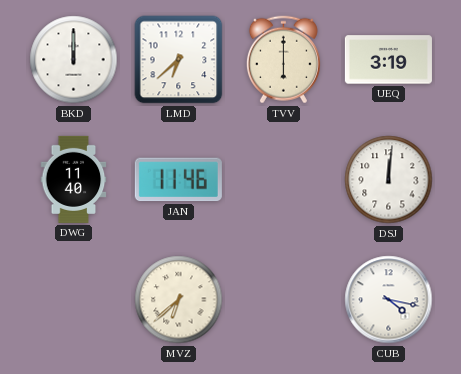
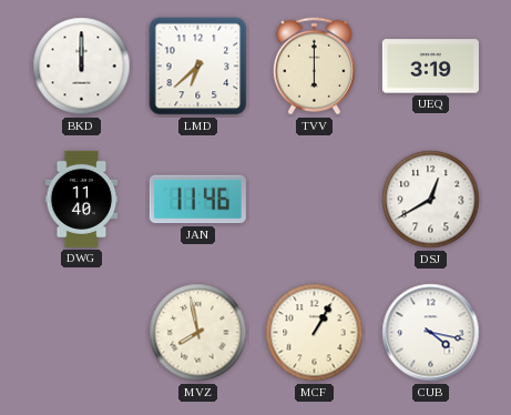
DSJ: 12:01 -> 12:40 (431, 200)
MVZ: 6:38 -> 7:58 (198, 333)
MCF: none -> 1:05 (315, 333)
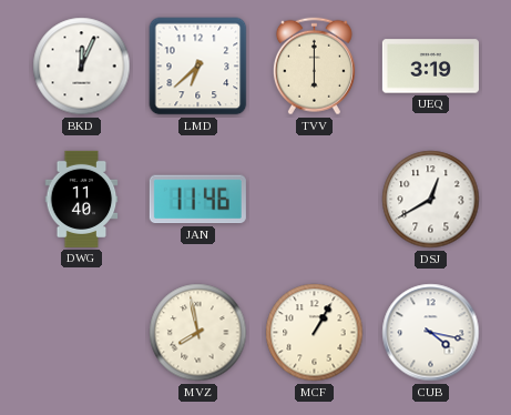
BKD: 12:00 -> 12:04 (82, 67)
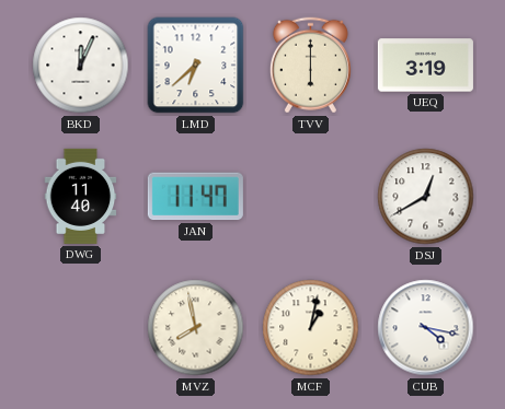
JAN: 11:46 -> 11:47 (195, 197)
MCF: 1:05 -> 1:02 (311, 328)
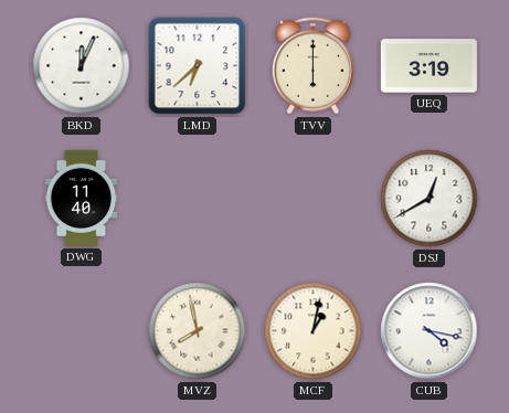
JAN: 11:47 -> none (195, 197)
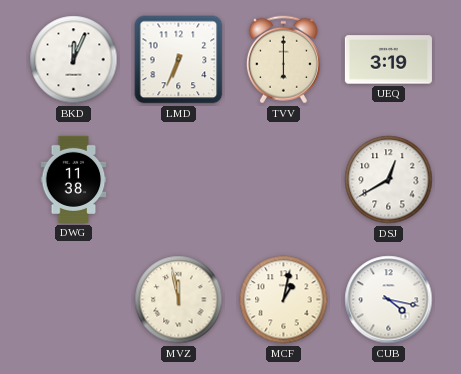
LMD: 6:38 -> 6:34 (179, 60)
DWG: 11:40 -> 11:38 (74, 179)
MVZ: 7:58 -> 11:58 (179, 300)
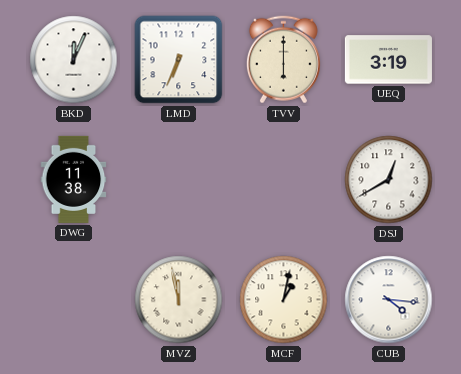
CUB: 4:17 -> 4:16 (389, 300)
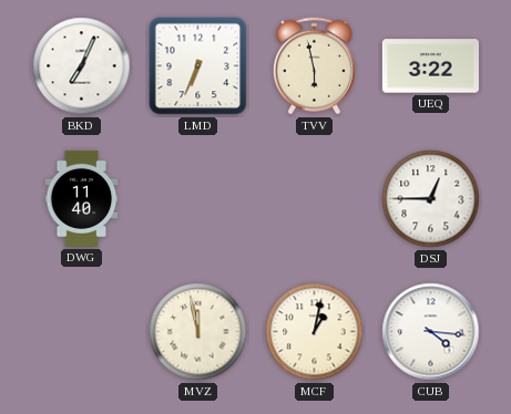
BKD: 12:04 -> 7:04 (82, 66)
TVV: 6:00 -> 5:58 (314, 66)
UEQ: 3:19 -> 3:22 (430, 66)
DWG: 11:38 -> 11:40 (82, 198)
DSJ: 12:40 -> 12:45 (431, 199)
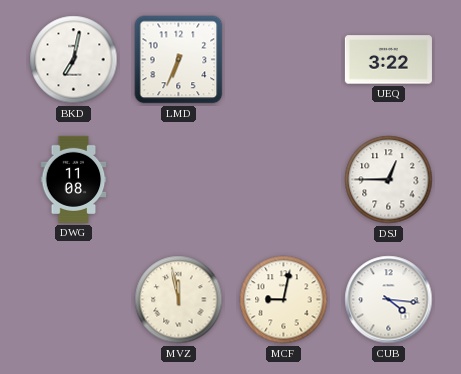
BKD: 7:04 -> 7:02 (74, 60)
TVV: 5:58 -> none (314, 66)
DWG: 11:40 -> 11:08 (74, 179)
MCF: 1:02 -> 9:02 (284, 300)
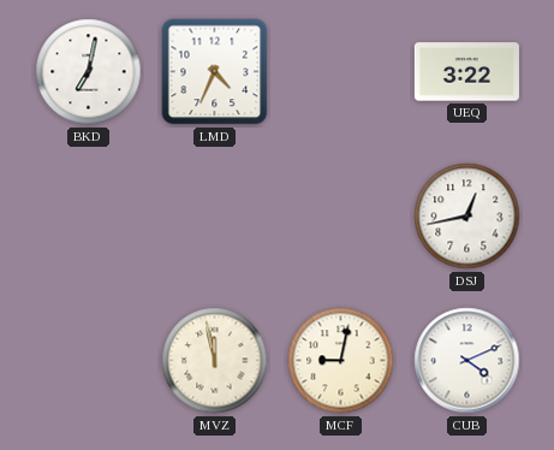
LMD: 6:34 -> 4:34 (215, 72)
DWG: 11:08 -> none (74, 179)
DSJ: 12:45 -> 12:43 (467, 217)
CUB: 4:16 -> 4:11 (467, 361)
